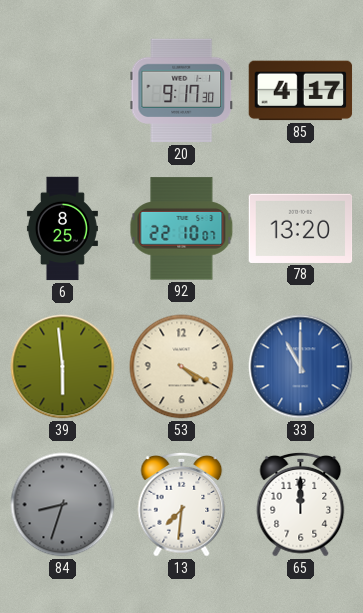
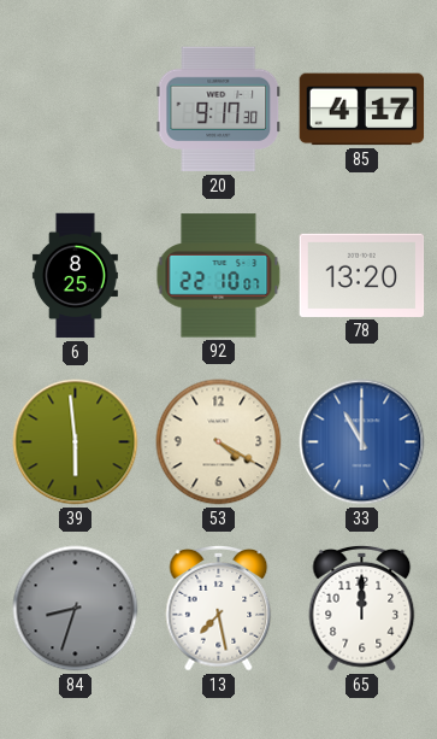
13: 7:31 -> 7:28 (219, 608)
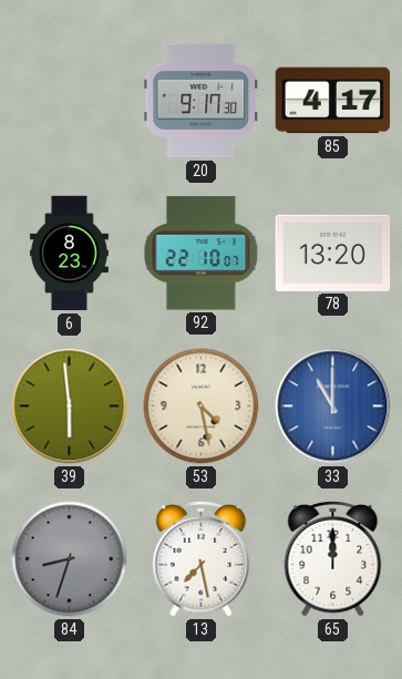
6: 8:25 -> 8:23 (69, 254)
53: 4:20 -> 4:28 (202, 407)
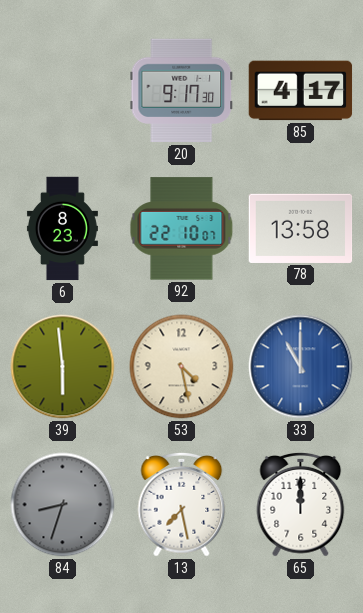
78: 13:20 -> 13:58 (301, 228)
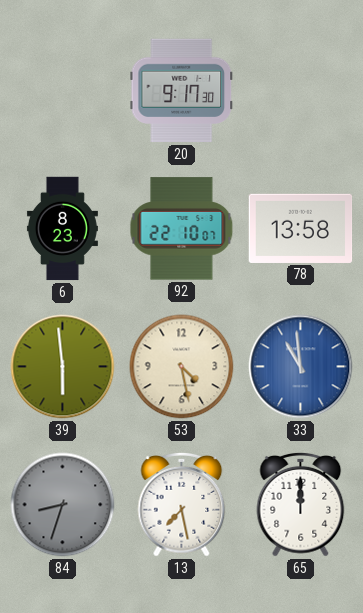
85: 4:17 -> none (301, 91)
33: 11:00 -> 10:59 (301, 367)
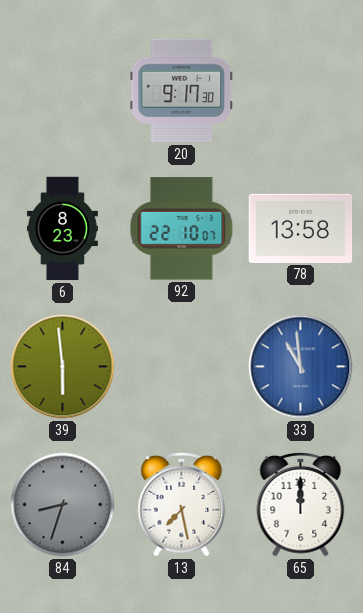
53: 4:28 -> none (182, 367)
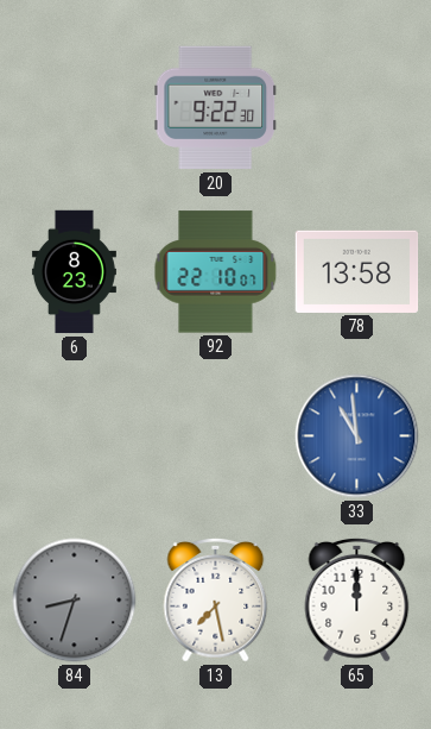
20: 9:17 -> 9:22 (216, 108)
39: 5:59 -> none (63, 367)
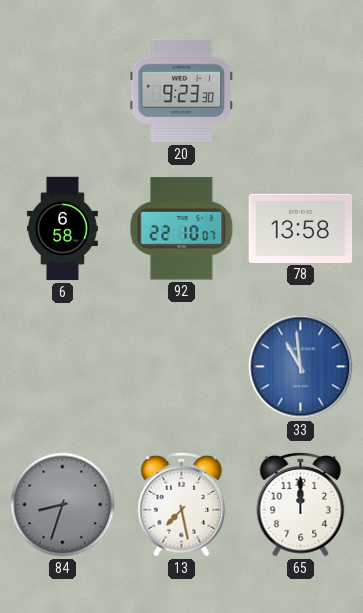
20: 9:22 -> 9:23 (182, 91)
6: 8:23 -> 6:58 (62, 229)
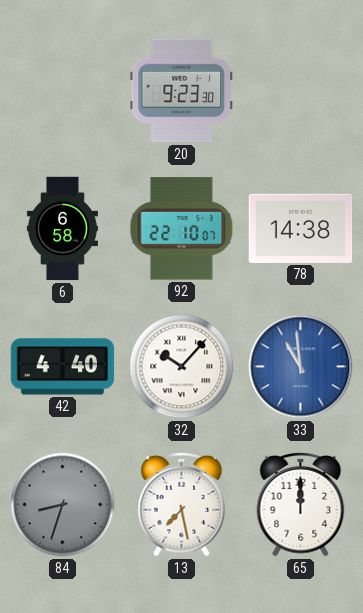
78: 13:58 -> 14:38 (301, 228)
42: none -> 4:40 (63, 367)
32: none -> 10:07 (182, 367)
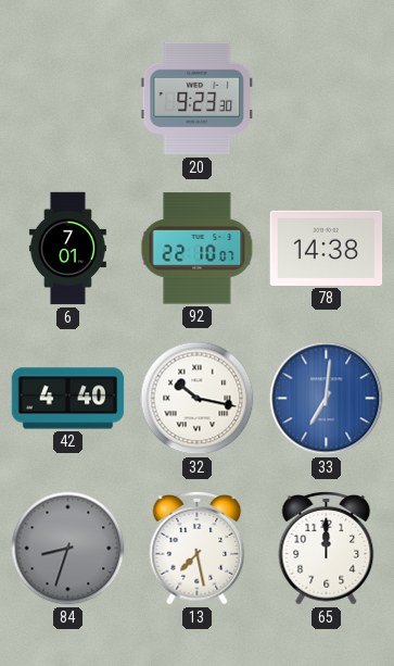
6: 6:58 -> 7:01 (67, 249)
32: 10:07 -> 10:17 (198, 399)
33: 10:59 -> 7:01 (327, 399)
